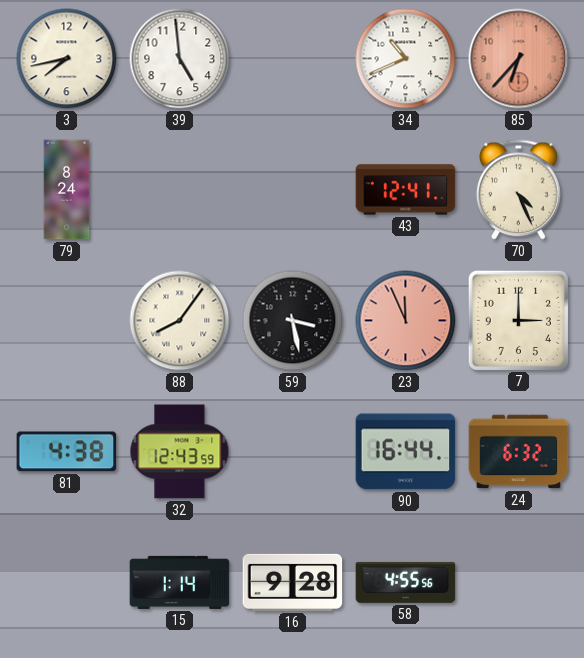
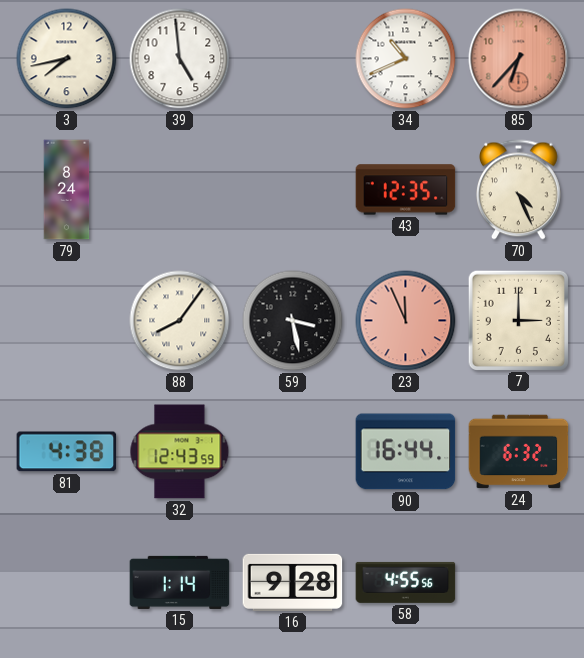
43: 12:41 -> 12:35 (406, 190)
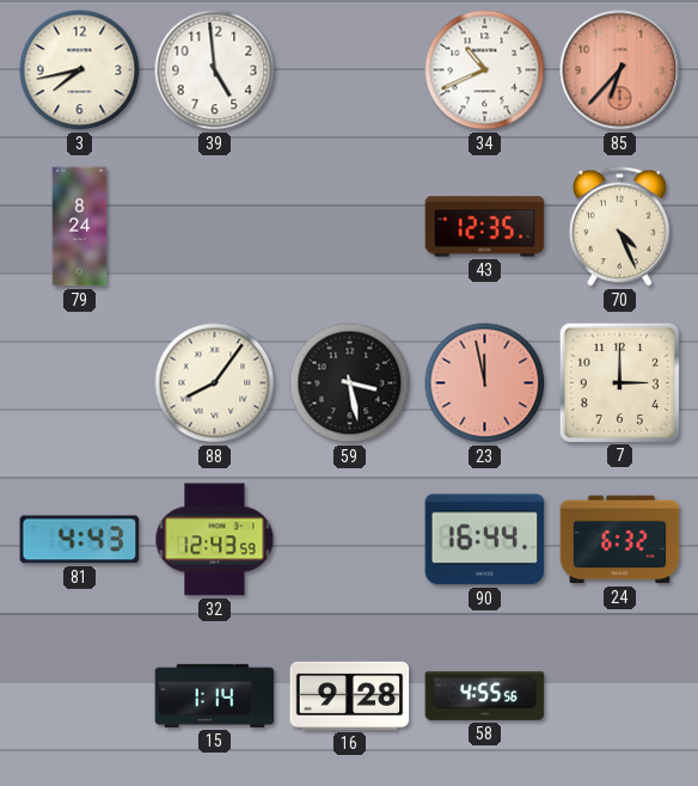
23: 11:56 -> 11:58 (485, 383)
81: 4:38 -> 4:43 (80, 540)
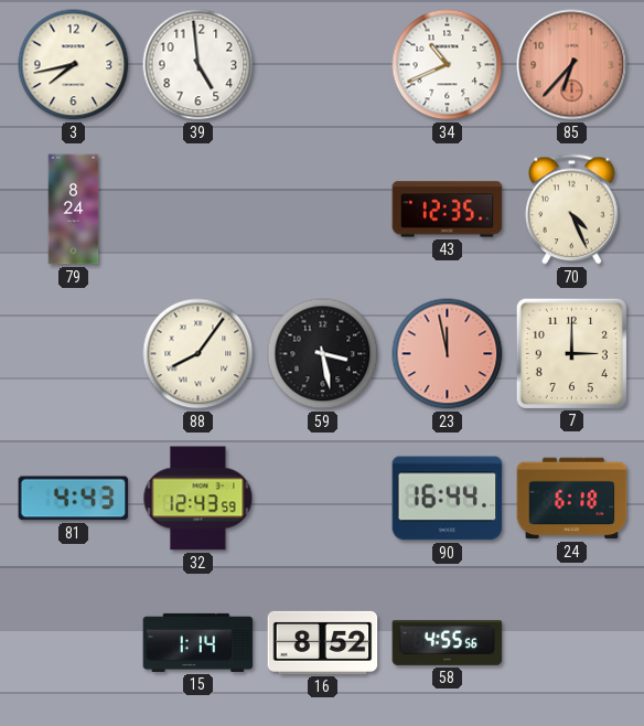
24: 6:32 -> 6:18 (572, 499)
16: 9:28 -> 8:52 (323, 642)
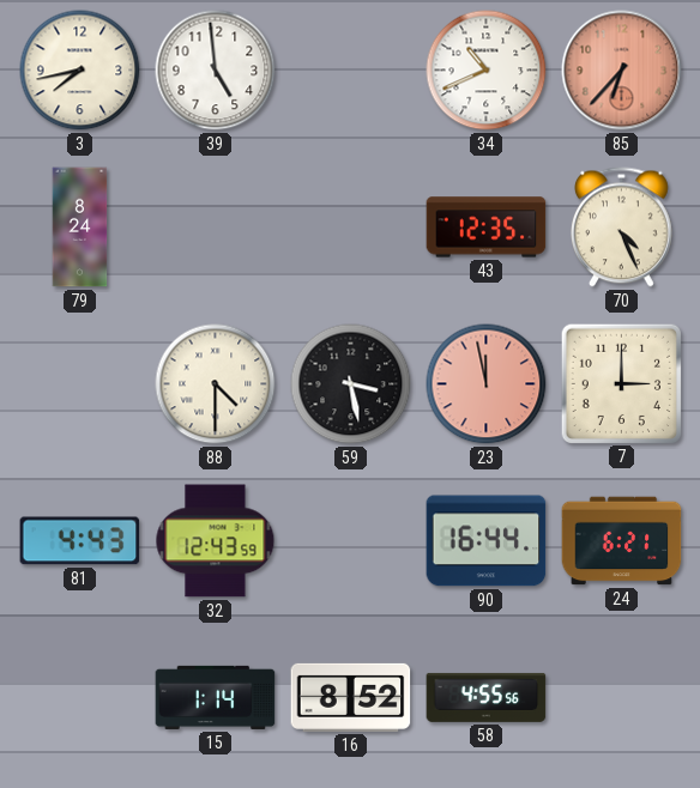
88: 8:06 -> 4:30 (216, 384)
24: 6:18 -> 6:21 (622, 541)
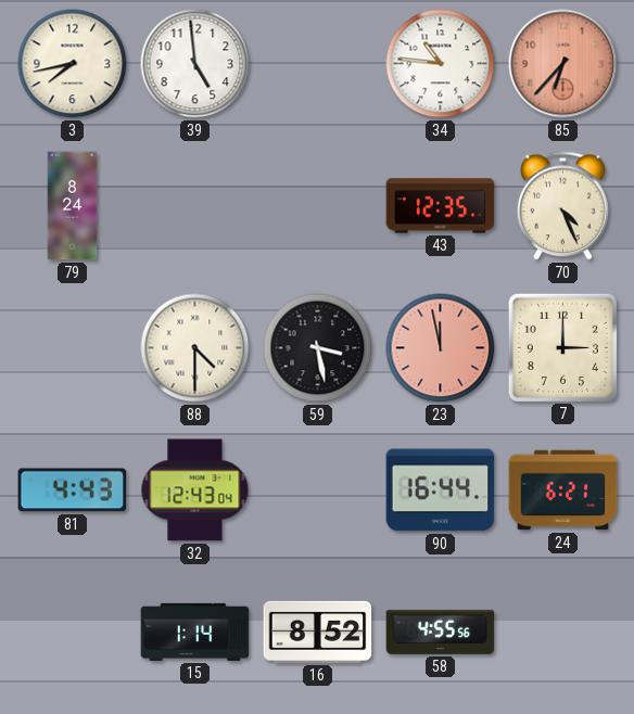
34: 10:41 -> 10:46 (441, 64)
32: 12:43:59 -> 12:43:04 (195, 490)
